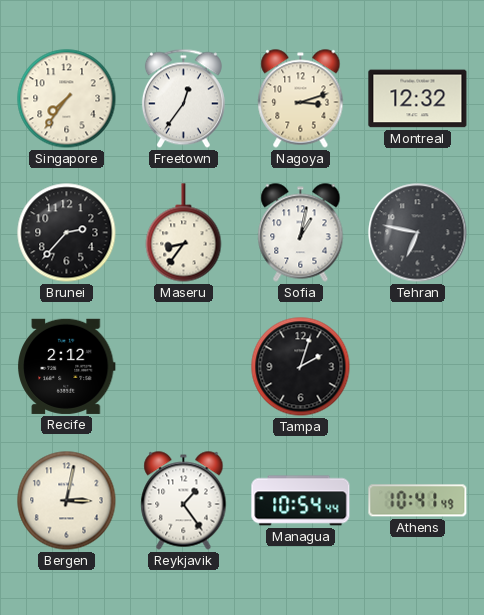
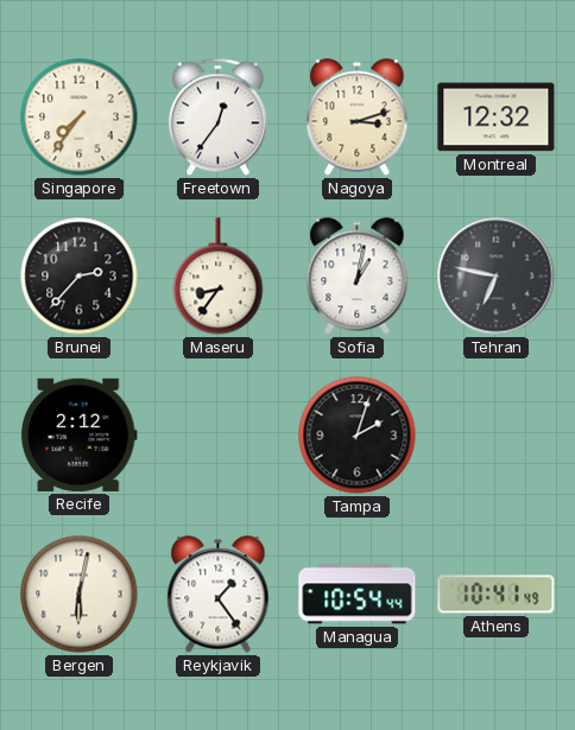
Bergen: 3:02 -> 6:02 (80, 595)
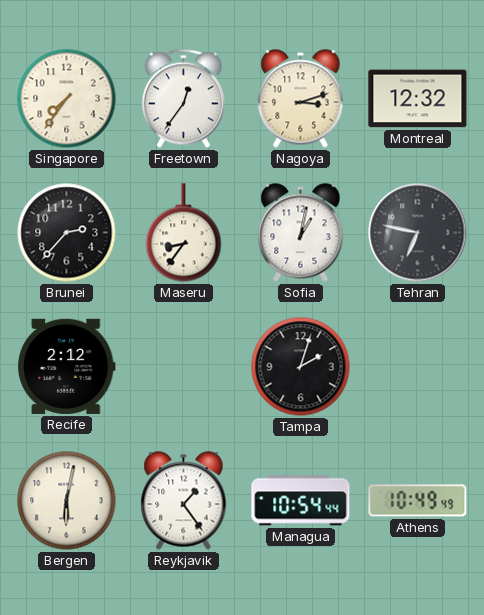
Athens: 10:41 -> 10:49 (418, 501)
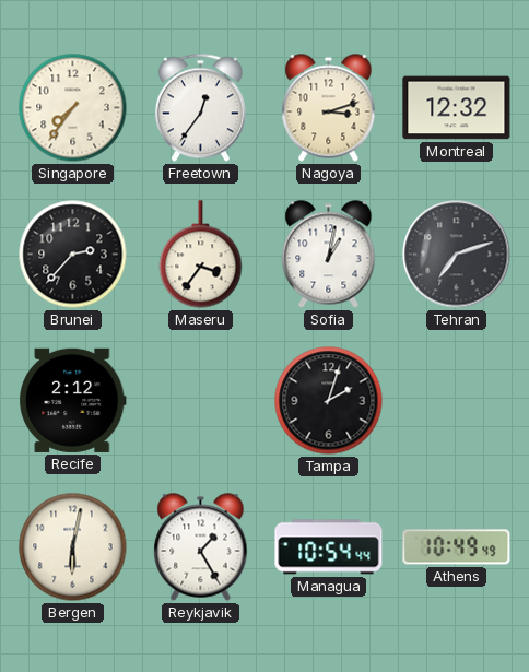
Maseru: 8:36 -> 3:36 (201, 255)
Tehran: 6:47 -> 7:12 (457, 255)
Reykjavik: 1:24 -> 1:25 (201, 547)
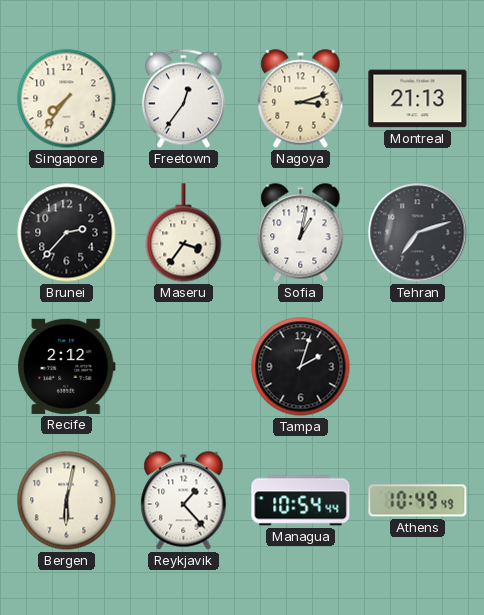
Montreal: 12:32 -> 21:13 (418, 99)
Reykjavik: 1:25 -> 1:23 (184, 501)
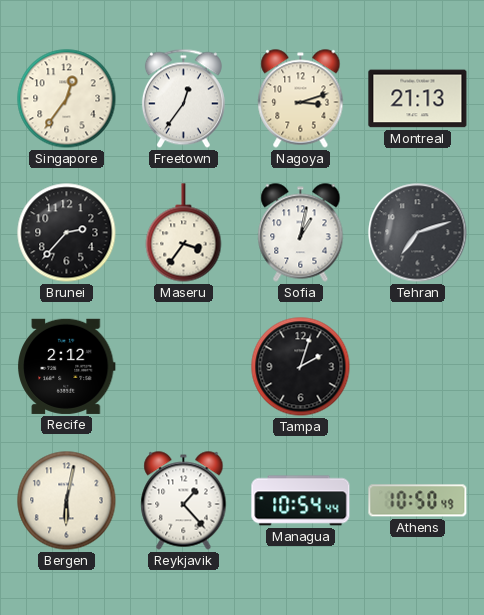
Singapore: 7:36 -> 12:36 (67, 99)
Athens: 10:49 -> 10:50 (418, 501)
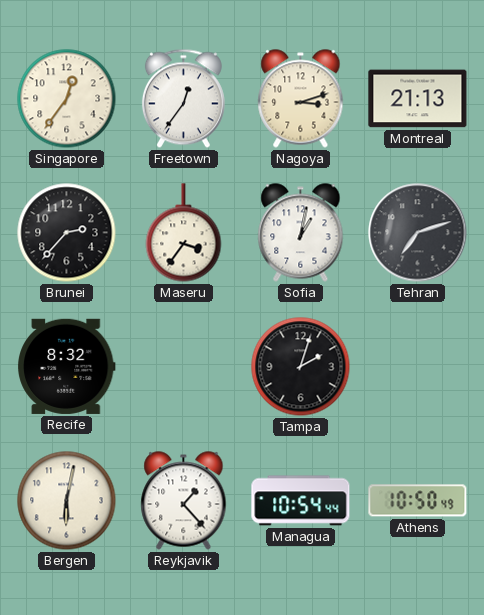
Recife: 2:12 -> 8:32 (67, 366)
